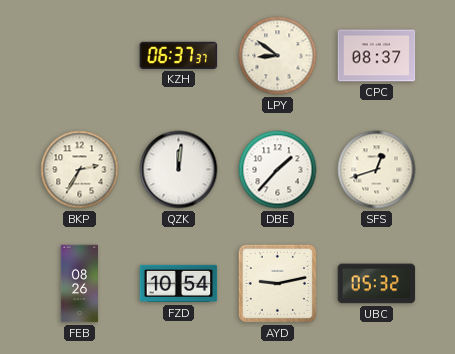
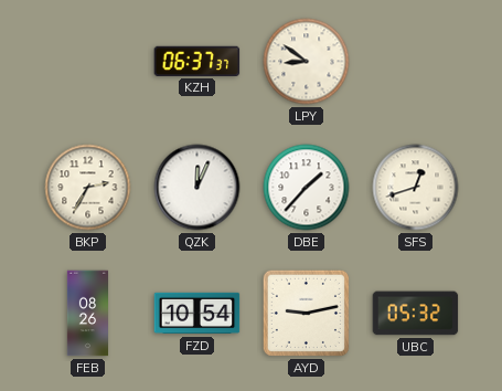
CPC: 08:37 -> none (377, 56)
QZK: 12:01 -> 12:04 (197, 188)
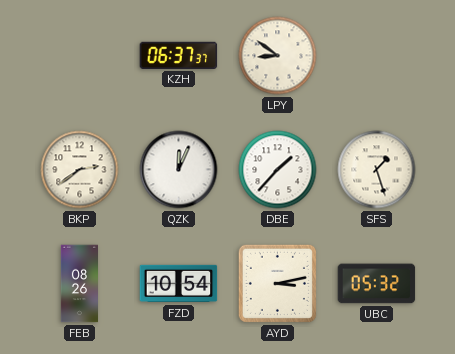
BKP: 2:35 -> 2:39 (80, 170)
SFS: 12:42 -> 1:27 (377, 170)
AYD: 9:13 -> 3:13 (277, 283)
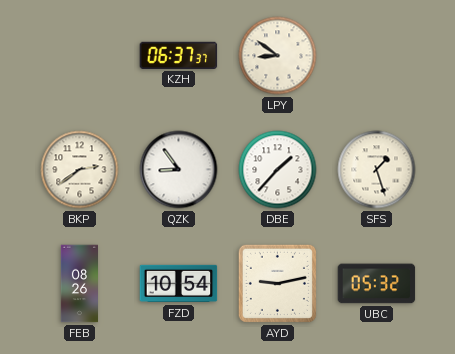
QZK: 12:04 -> 8:54 (179, 170)
AYD: 3:13 -> 9:13 (277, 283)
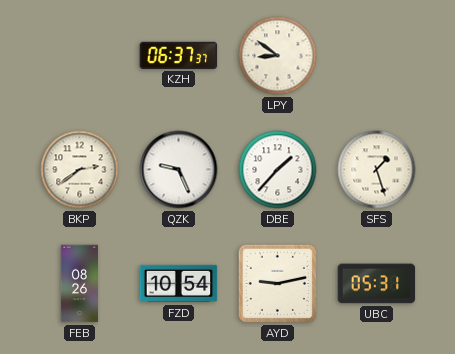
QZK: 8:54 -> 9:26 (179, 170)
UBC: 05:32 -> 05:31 (377, 284)
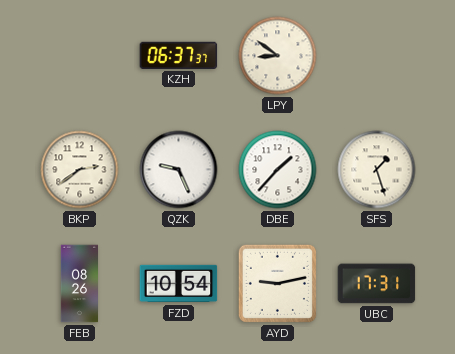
UBC: 05:31 -> 17:31 (377, 284)
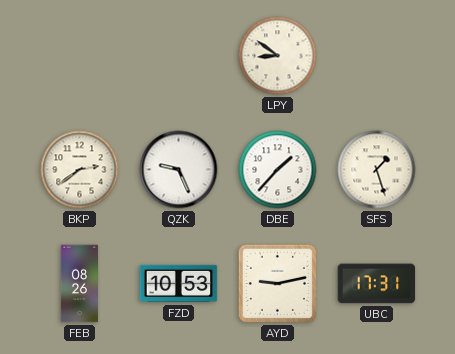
KZH: 06:37 -> none (179, 55)
FZD: 10:54 -> 10:53 (179, 284)
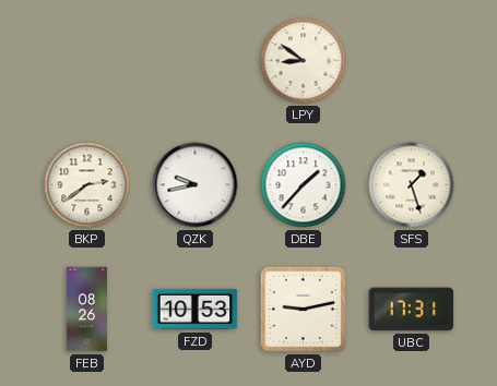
QZK: 9:26 -> 9:43 (196, 185)
